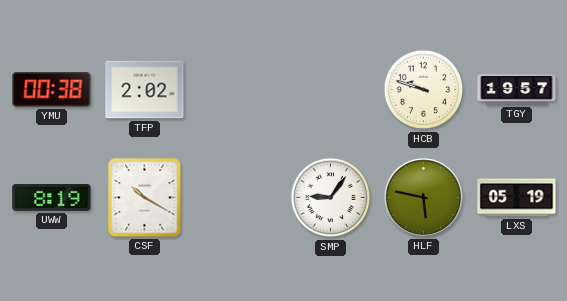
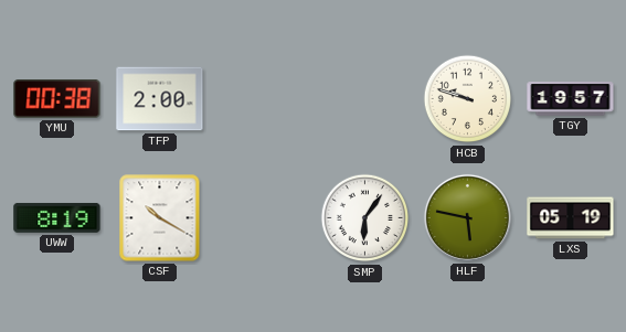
TFP: 2:02 -> 2:00 (160, 99)
SMP: 9:06 -> 6:06 (365, 218)
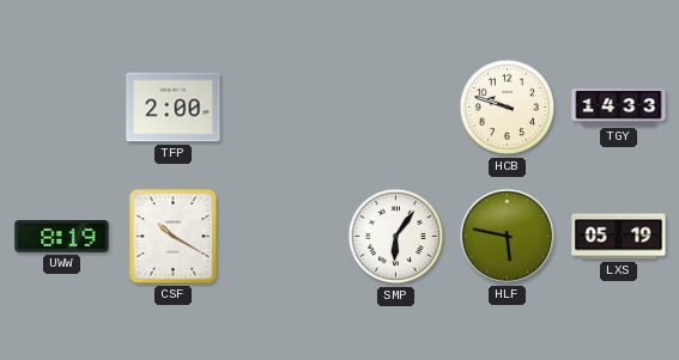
YMU: 00:38 -> none (57, 99)
TGY: 19:57 -> 14:33 (619, 108)
